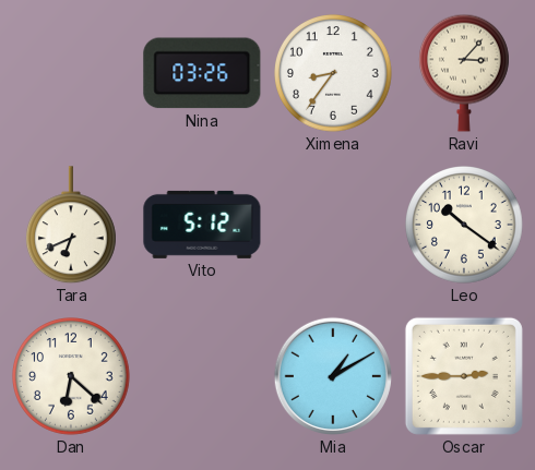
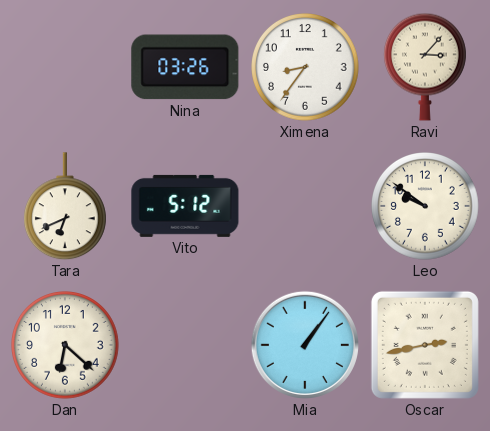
Leo: 10:21 -> 9:51 (426, 207)
Mia: 1:10 -> 1:06 (305, 345)
Oscar: 2:45 -> 2:43 (425, 345)
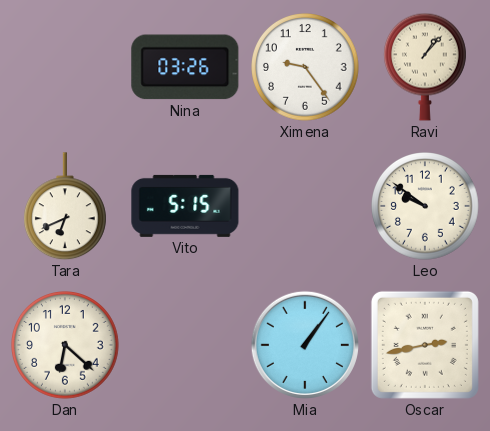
Ximena: 8:36 -> 9:24 (306, 68)
Ravi: 3:07 -> 1:07 (425, 67)
Vito: 5:12 -> 5:15 (185, 206)
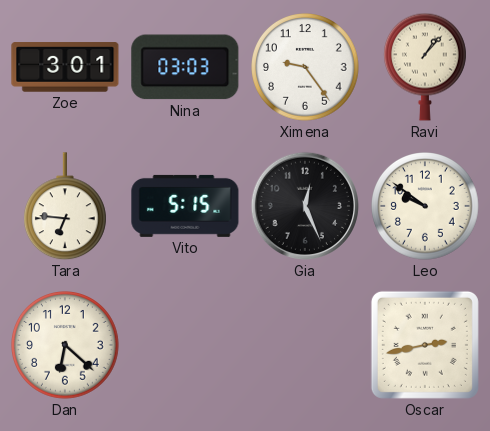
Zoe: none -> 3:01 (65, 67)
Nina: 03:26 -> 03:03 (185, 67)
Tara: 6:41 -> 6:46 (65, 207)
Gia: none -> 12:26 (305, 206)
Mia: 1:06 -> none (305, 345)
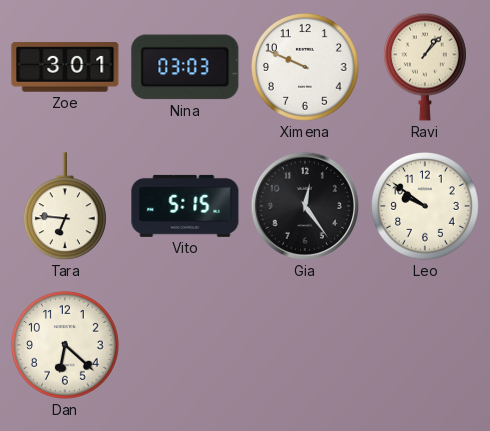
Ximena: 9:24 -> 9:49 (306, 68)
Gia: 12:26 -> 12:24 (305, 206)
Oscar: 2:43 -> none (425, 345)
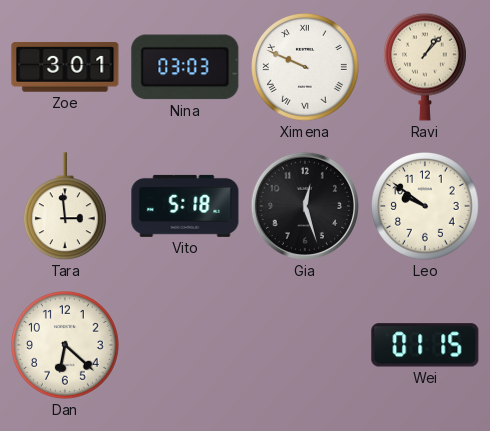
Ximena numerals: Arabic -> Roman (306, 68)
Tara: 6:46 -> 2:59 (65, 207)
Vito: 5:15 -> 5:18 (185, 206)
Gia: 12:24 -> 12:27 (305, 206)
Wei: none -> 01:15 (425, 345)
